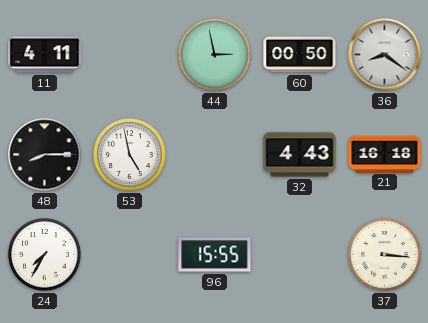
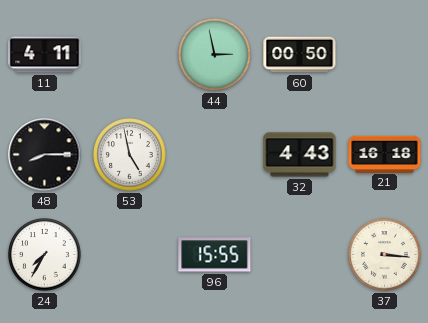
36: 8:21 -> none (385, 55)
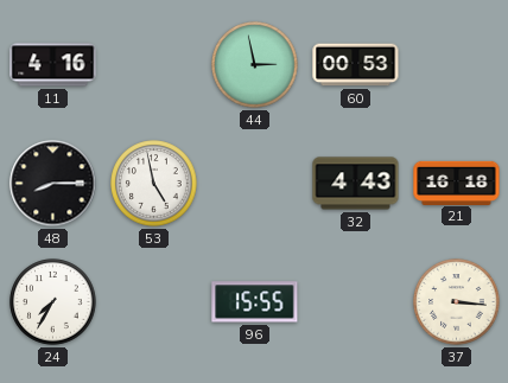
11: 4:11 -> 4:16 (53, 65)
60: 00:50 -> 00:53 (356, 65)
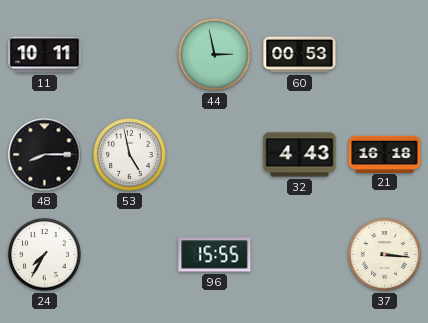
11: 4:16 -> 10:11 (45, 55)
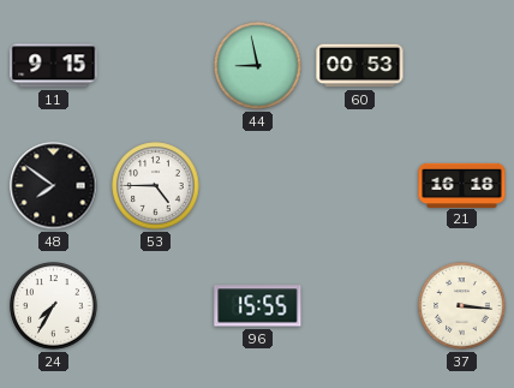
11: 10:11 -> 9:15 (54, 66)
44: 2:58 -> 8:58 (258, 66)
48: 8:15 -> 7:51 (54, 186)
53: 4:58 -> 4:45 (156, 186)
32: 4:43 -> none (300, 155)
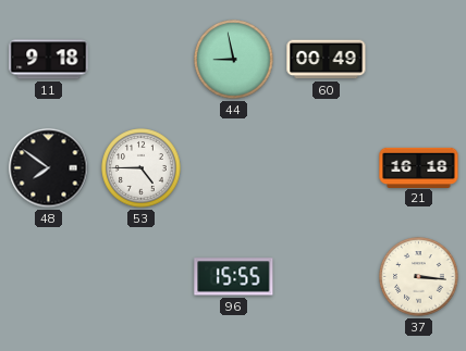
11: 9:15 -> 9:18 (49, 60)
60: 00:53 -> 00:49 (327, 60)
24: 7:35 -> none (54, 306)
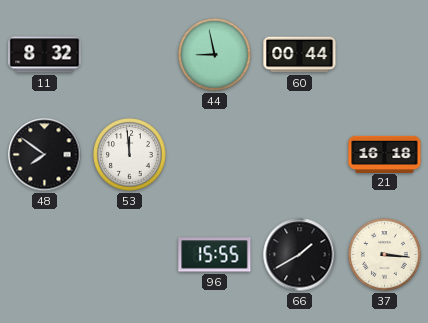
11: 9:18 -> 8:32 (45, 55)
60: 00:49 -> 00:44 (300, 55)
53: 4:45 -> 11:59 (130, 155)
66: none -> 1:40 (300, 255)
